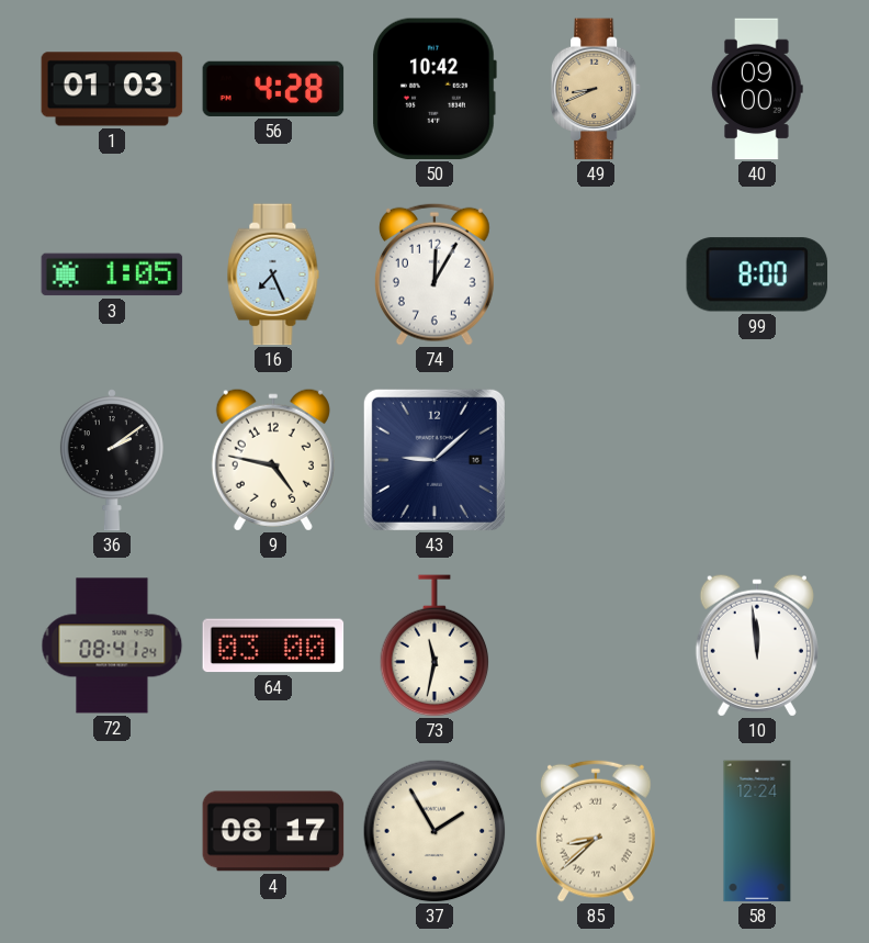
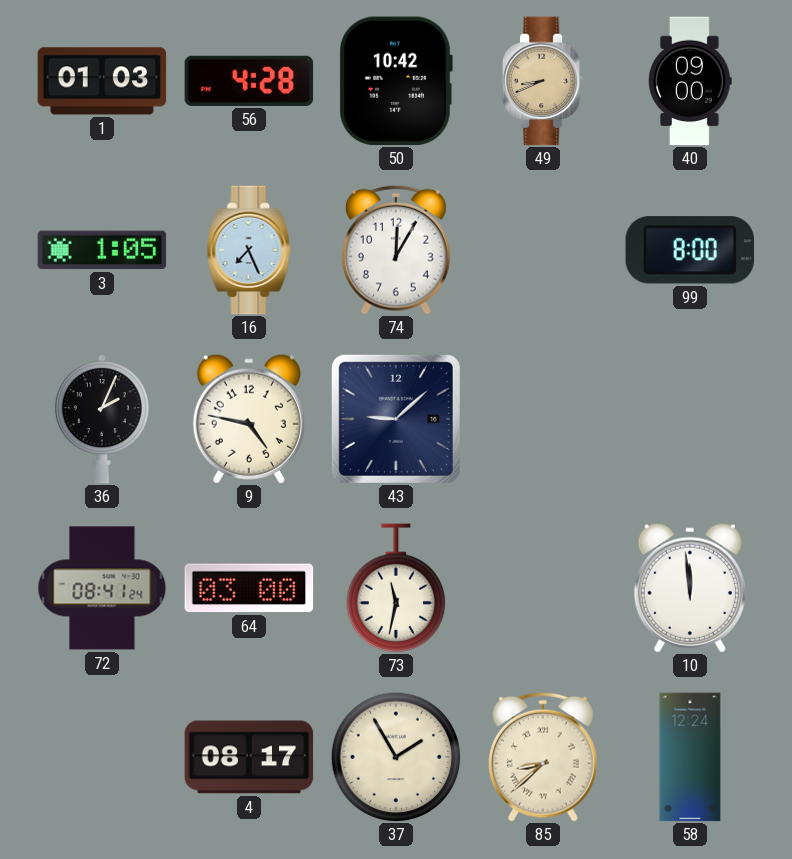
36: 2:09 -> 2:04 (102, 419)
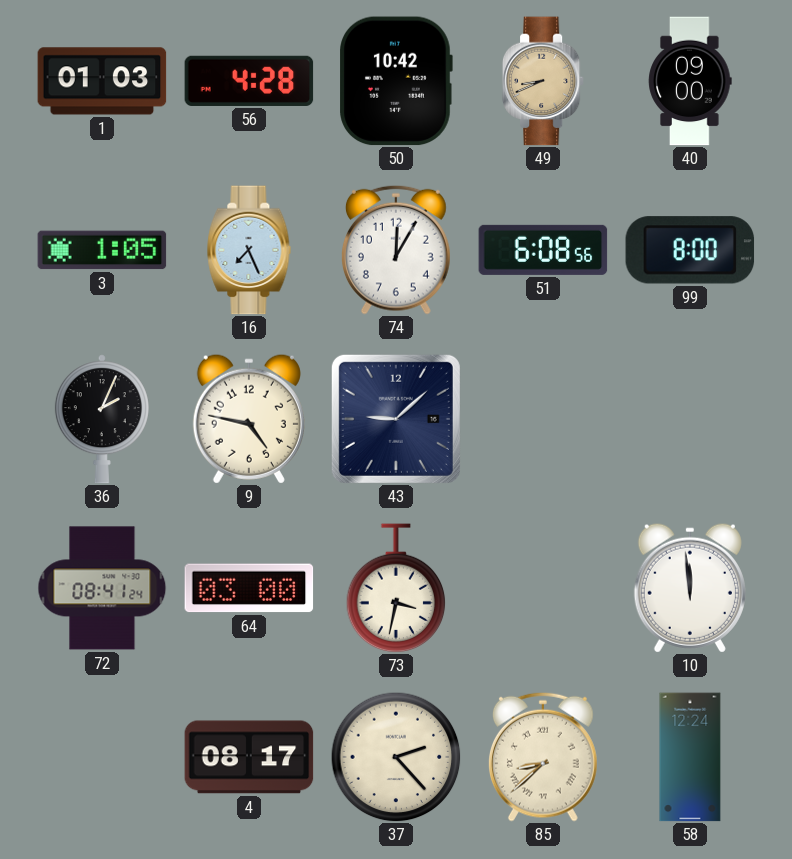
51: none -> 6:08 (543, 250)
73: 11:32 -> 3:32 (396, 588)
37: 1:55 -> 2:23 (396, 757)
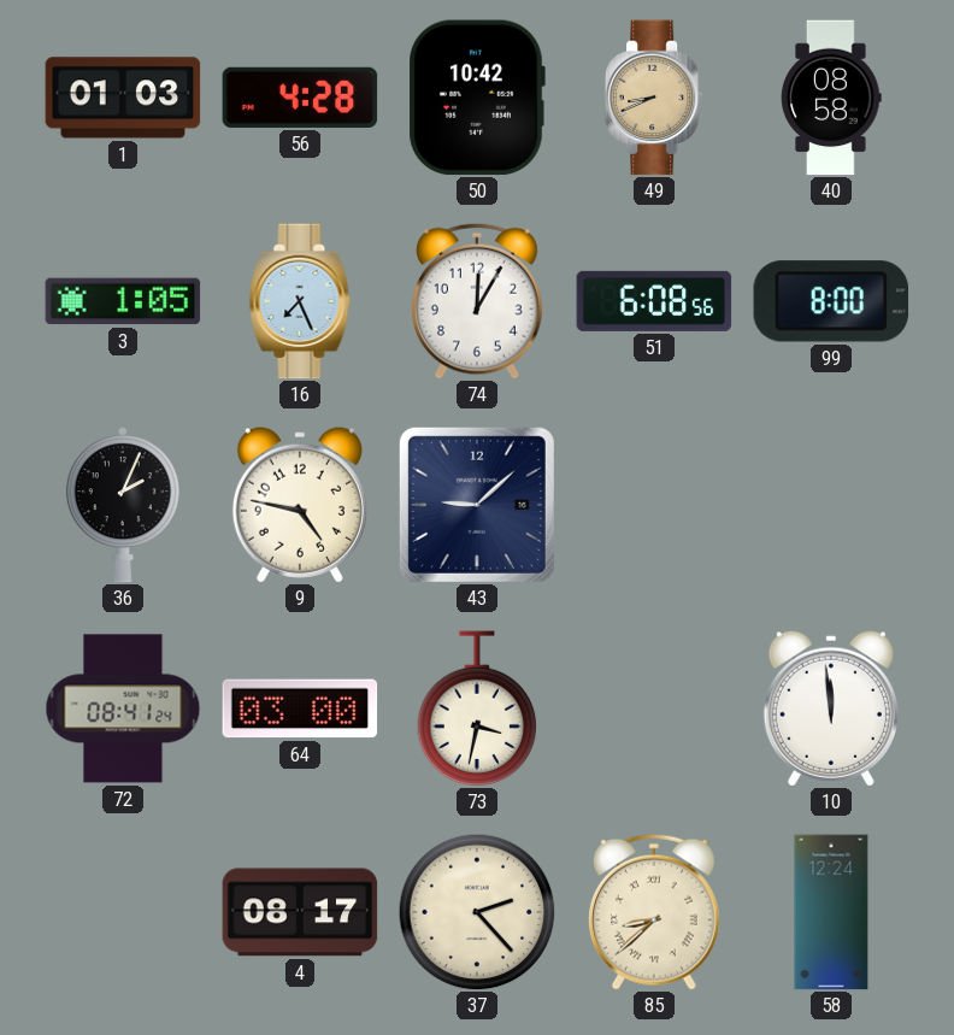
40: 09:00 -> 08:58 (831, 98)
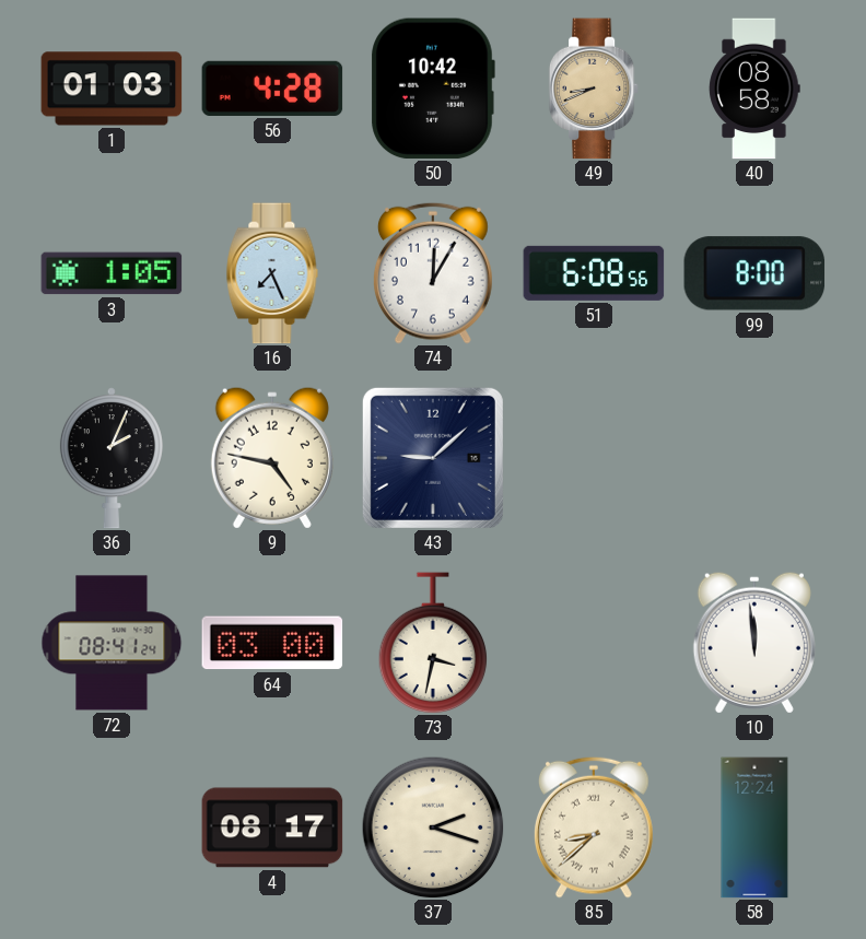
37: 2:23 -> 2:18 (433, 828)
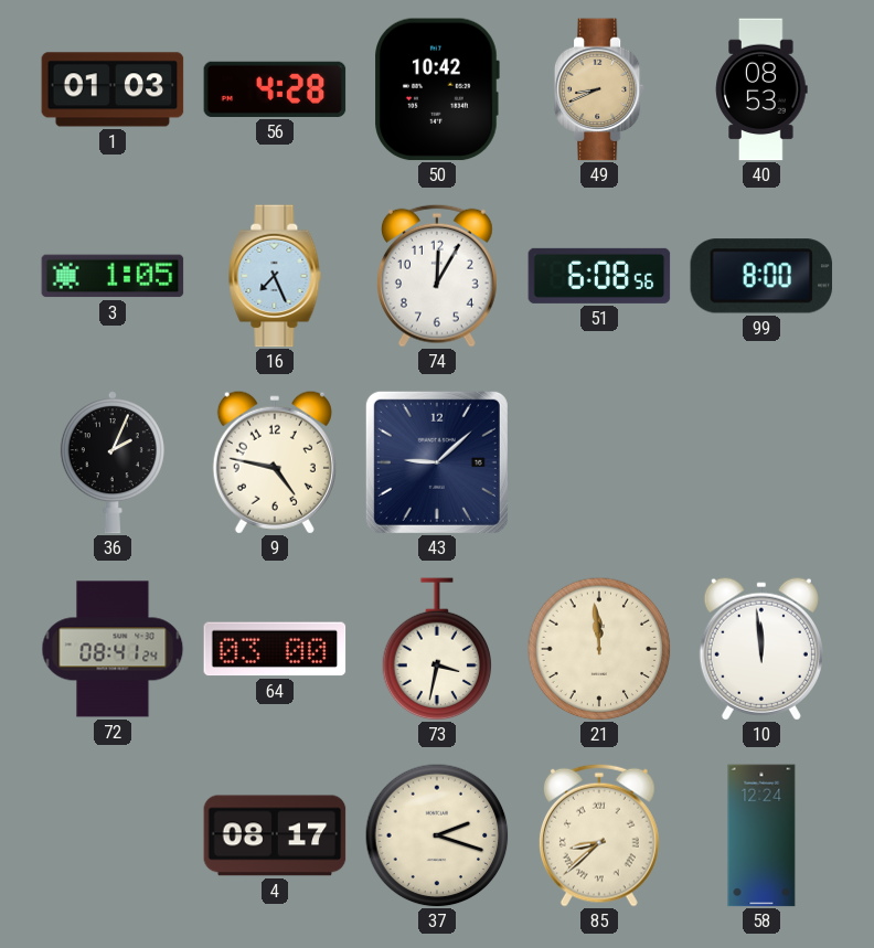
40: 08:58 -> 08:53 (761, 89)
21: none -> 11:59 (599, 649)
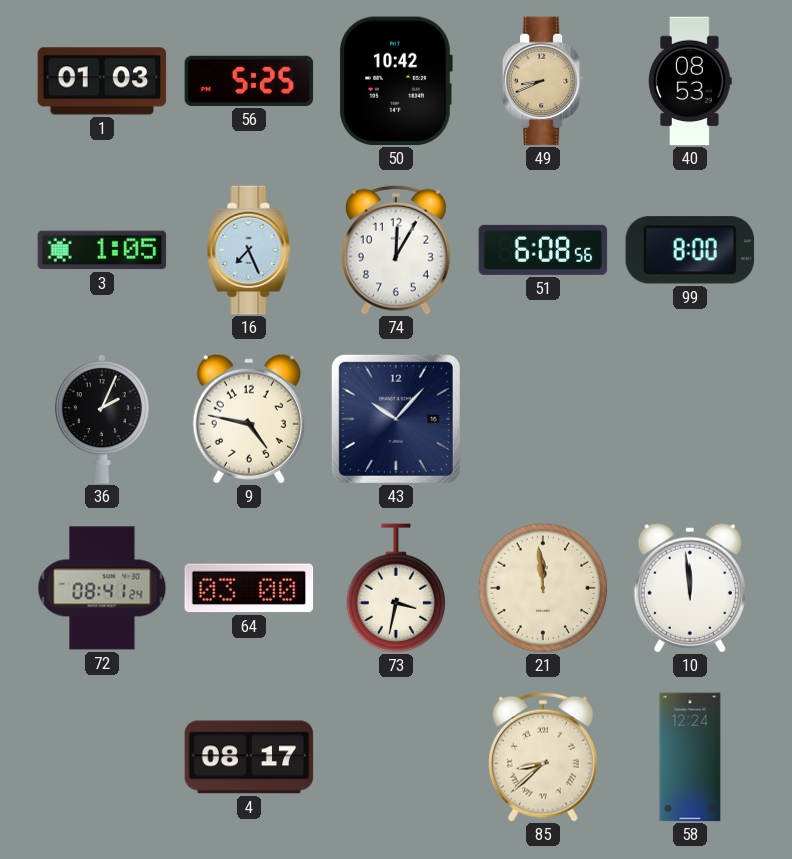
56: 4:28 -> 5:25 (249, 81)
43: 9:08 -> 10:07 (396, 419)
37: 2:18 -> none (437, 835)
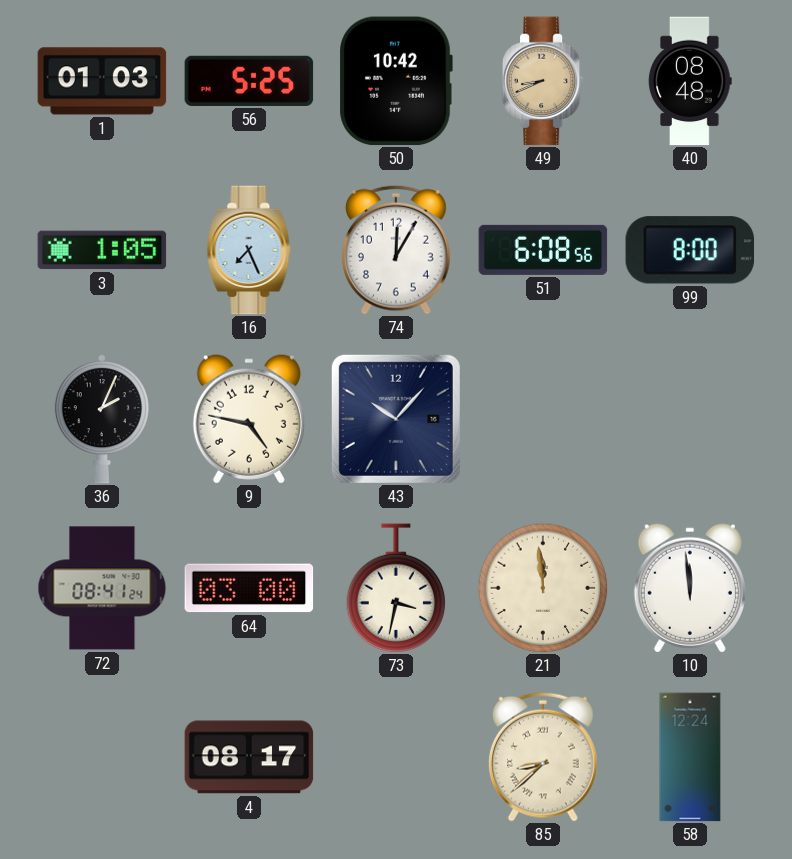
40: 08:53 -> 08:48 (690, 81)
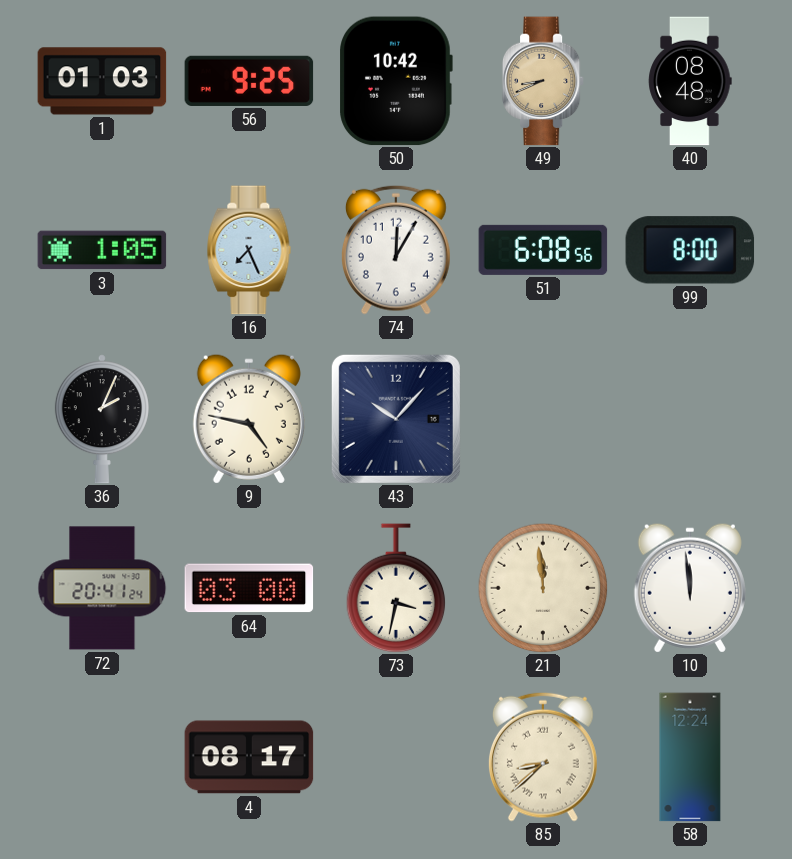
56: 5:25 -> 9:25 (249, 81)
72: 08:41 -> 20:41 (102, 588)
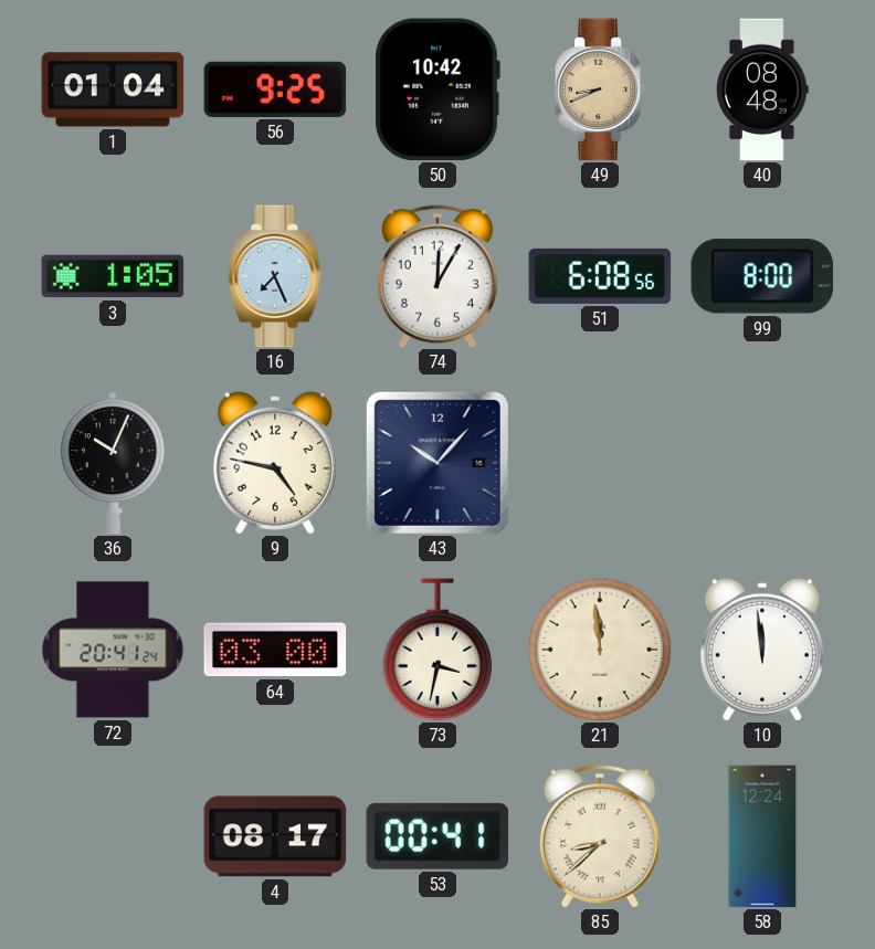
1: 01:03 -> 01:04 (113, 89)
36: 2:04 -> 10:04 (113, 463)
53: none -> 00:41 (438, 836)
